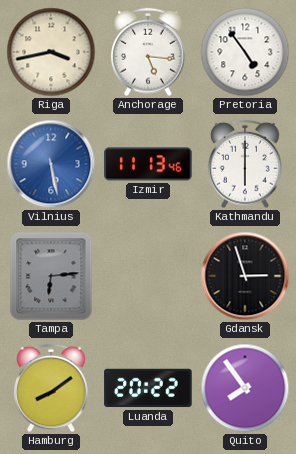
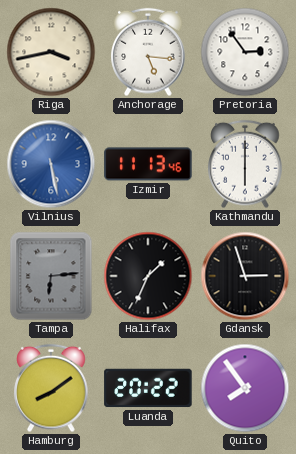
Pretoria: 4:54 -> 2:54 (245, 52)
Halifax: none -> 1:34 (148, 276)
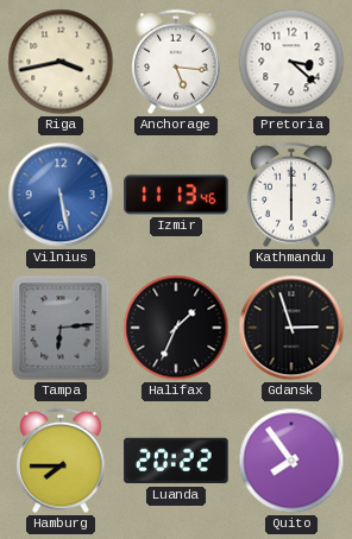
Pretoria: 2:54 -> 3:22 (291, 62)
Hamburg: 8:09 -> 7:45 (61, 461)
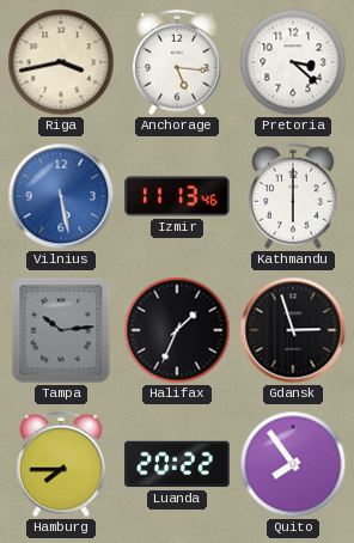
Tampa: 6:14 -> 10:14 (61, 330)
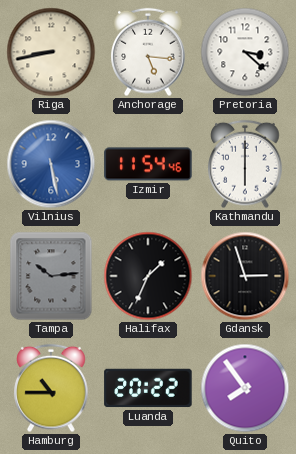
Riga: 3:43 -> 8:43 (51, 52)
Izmir: 11:13 -> 11:54 (148, 164)
Hamburg: 7:45 -> 10:45 (51, 388)
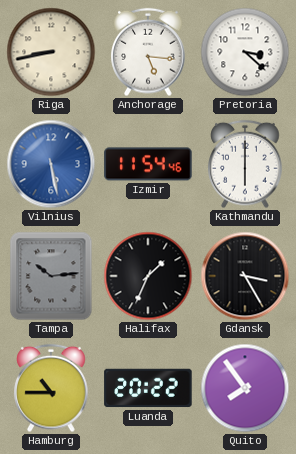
Gdansk: 2:57 -> 3:25 (245, 276)
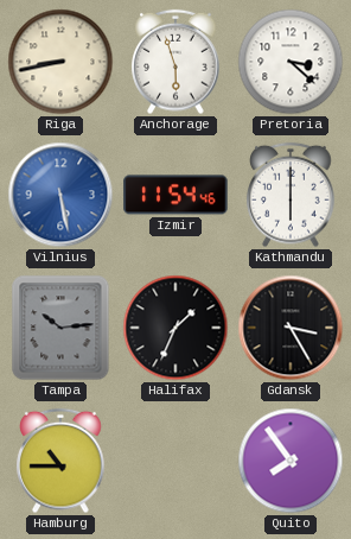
Anchorage: 5:16 -> 5:57 (175, 62)
Luanda: 20:22 -> none (148, 388)
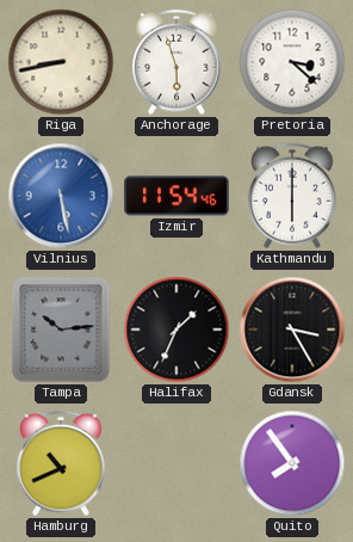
Hamburg: 10:45 -> 10:41 (61, 463)
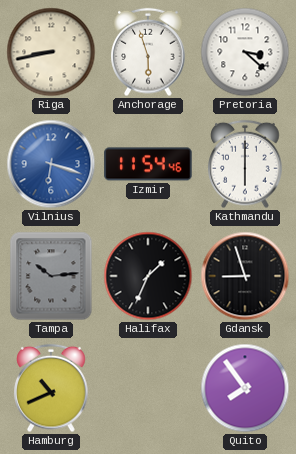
Vilnius: 5:28 -> 6:18 (51, 164)
Gdansk: 3:25 -> 8:57 (245, 276)
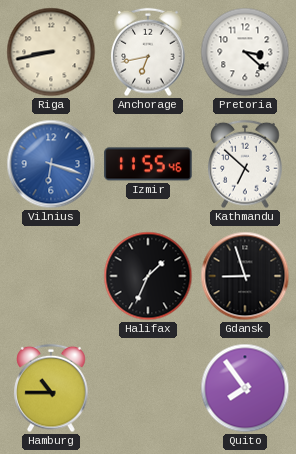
Anchorage: 5:57 -> 6:43 (148, 52)
Izmir: 11:54 -> 11:55 (148, 164)
Kathmandu: 6:00 -> 6:52 (245, 164)
Tampa: 10:14 -> none (51, 276)
Hamburg: 10:41 -> 10:45 (51, 388)
